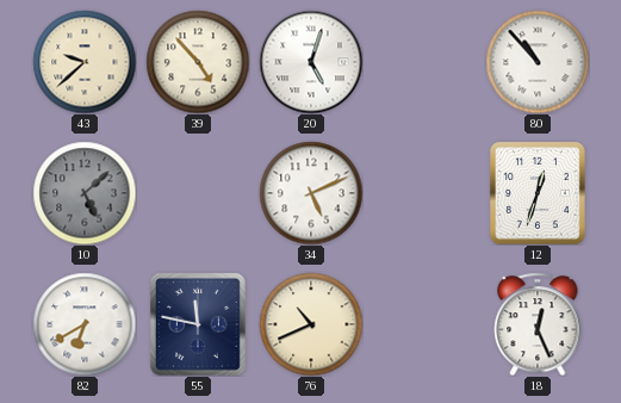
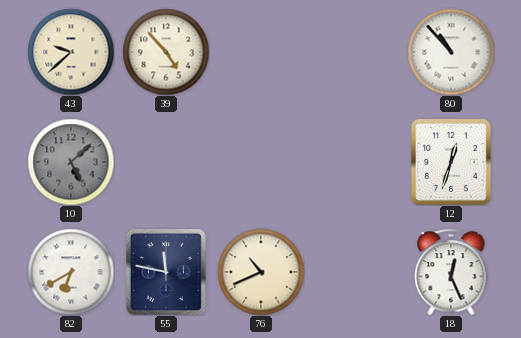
20: 5:03 -> none (311, 62)
34: 5:11 -> none (311, 193)
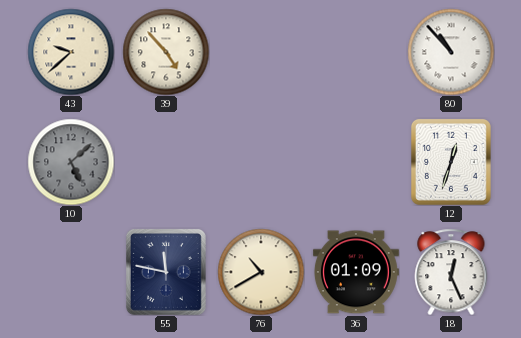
82: 6:40 -> none (71, 272)
76: 10:41 -> 10:40 (261, 272)
36: none -> 01:09 (356, 272)
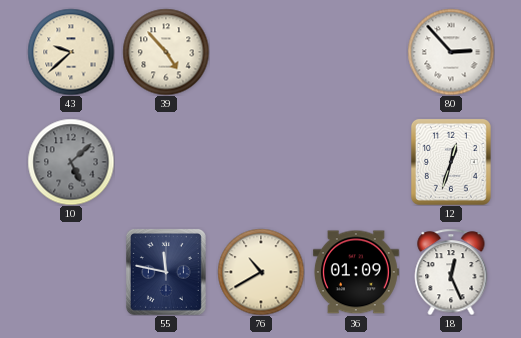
80: 10:53 -> 2:53 (451, 52)
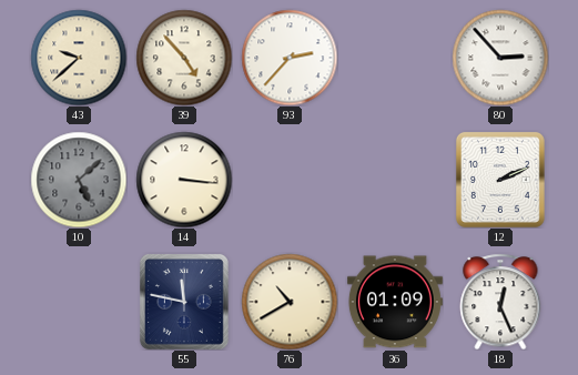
93: none -> 2:37 (290, 58)
14: none -> 3:16 (184, 180)
12: 12:33 -> 2:11 (500, 180)
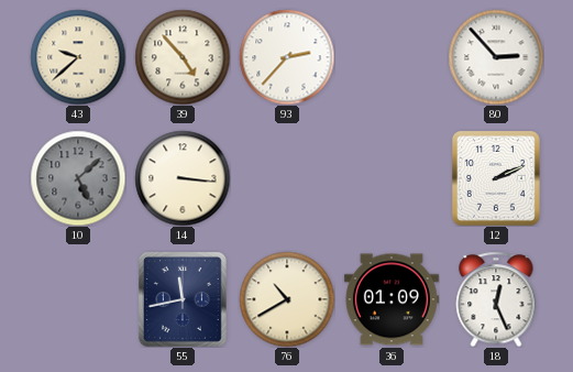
55: 11:47 -> 11:43 (183, 299)
